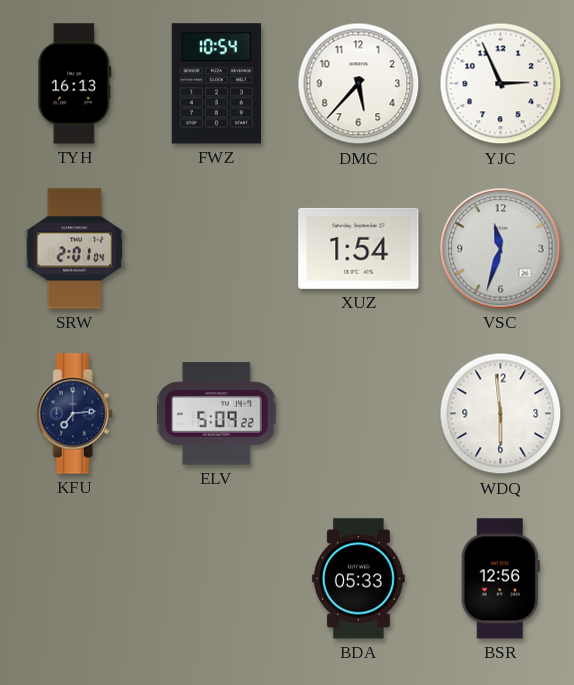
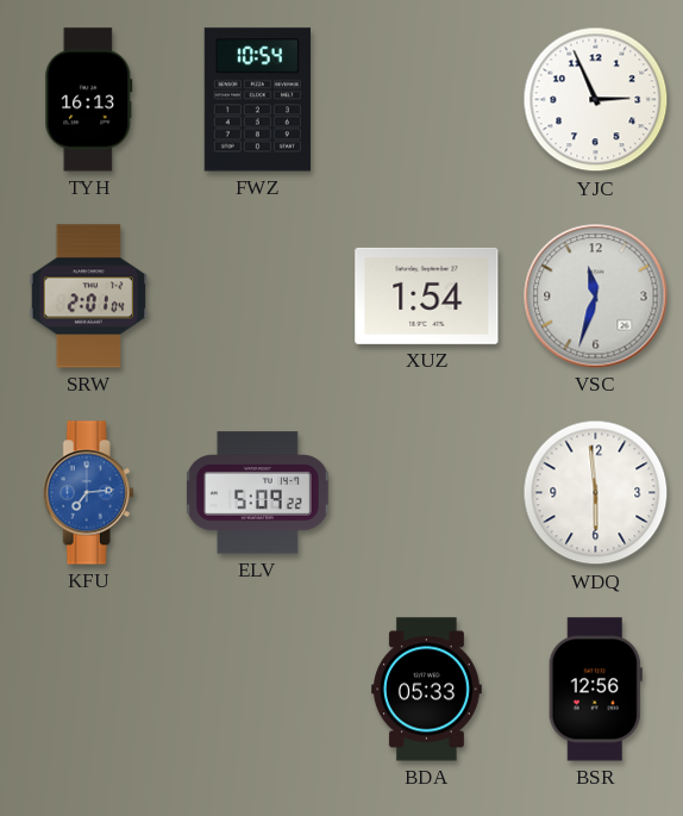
DMC: 5:37 -> none (359, 84)
KFU dial: navy -> blue (88, 493)
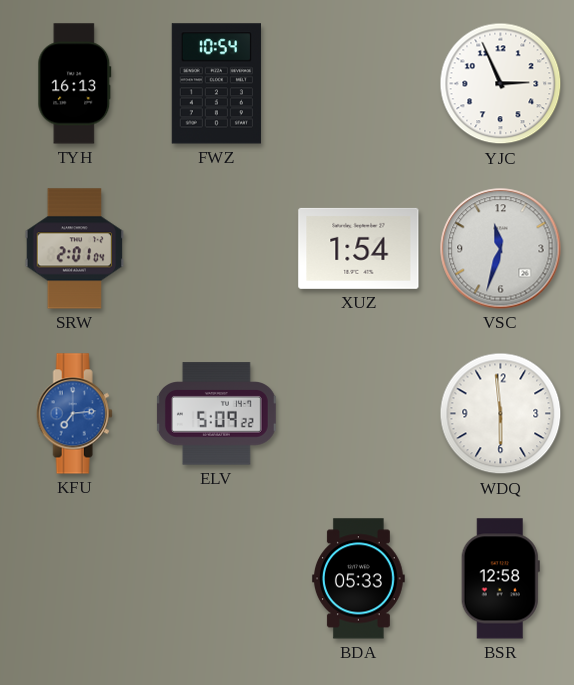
BSR: 12:56 -> 12:58 (500, 579)
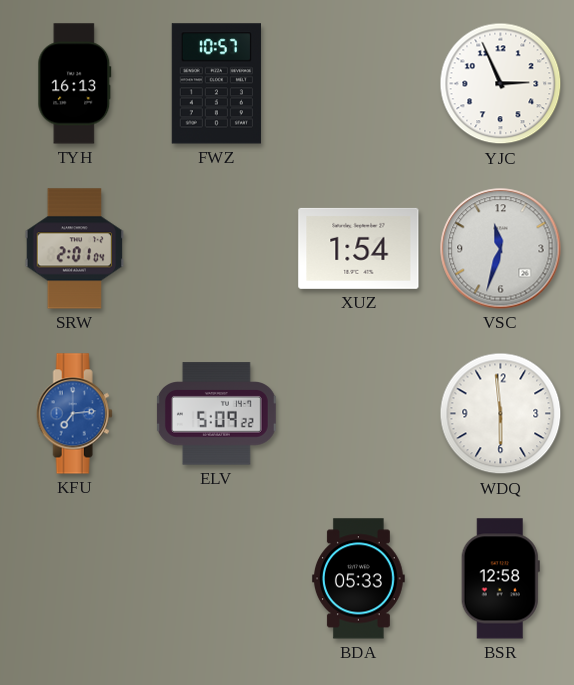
FWZ: 10:54 -> 10:57 (216, 84)
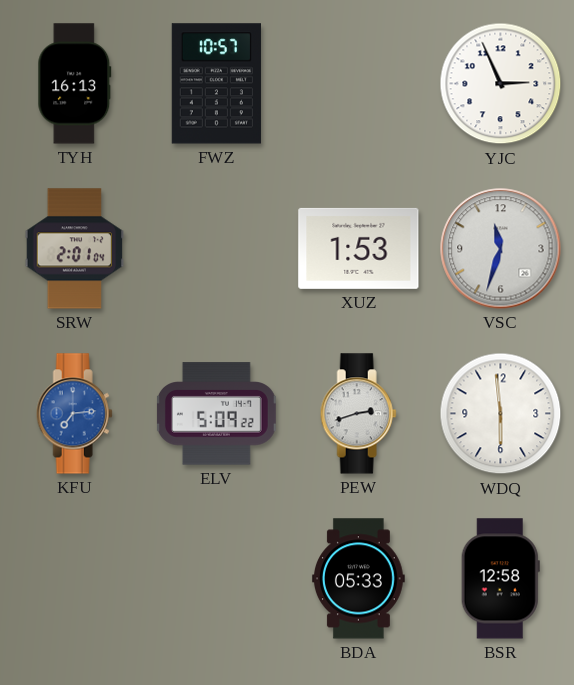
XUZ: 1:54 -> 1:53 (359, 248)
PEW: none -> 2:42 (358, 414)
